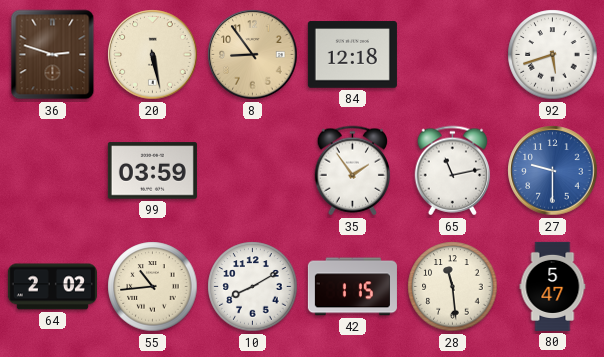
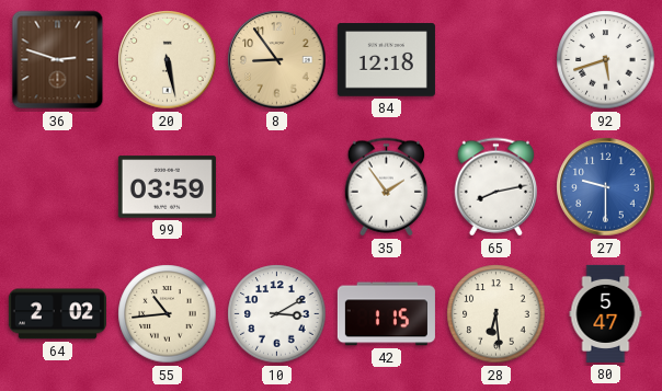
65: 11:13 -> 8:13 (496, 187)
10: 8:10 -> 3:10 (277, 314)
28: 11:29 -> 6:29 (496, 314)
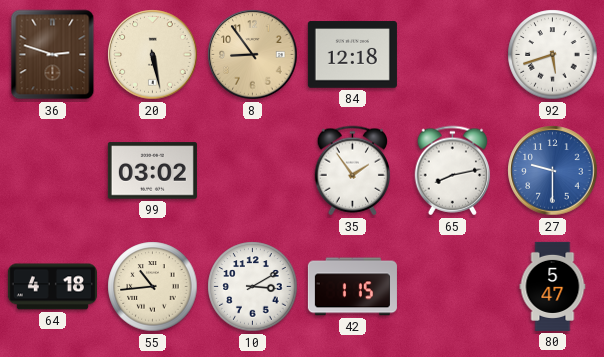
99: 03:59 -> 03:02 (152, 171)
64: 2:02 -> 4:18 (52, 287)
28: 6:29 -> none (496, 314)
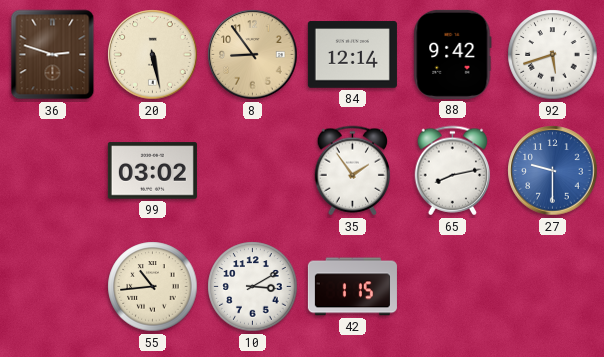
84: 12:18 -> 12:14 (352, 55)
88: none -> 9:42 (453, 54)
64: 4:18 -> none (52, 287)
80: 5:47 -> none (553, 286)
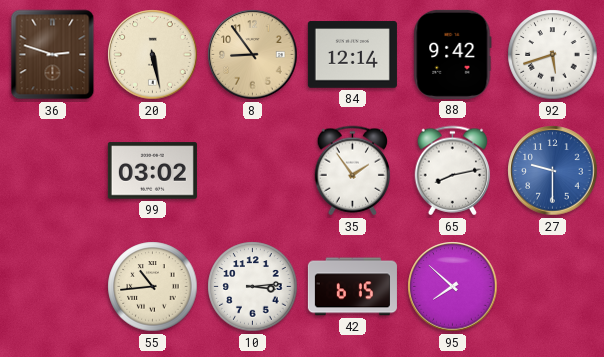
10: 3:10 -> 3:14 (253, 287)
42: 1:15 -> 6:15 (352, 287)
95: none -> 7:52 (453, 287)
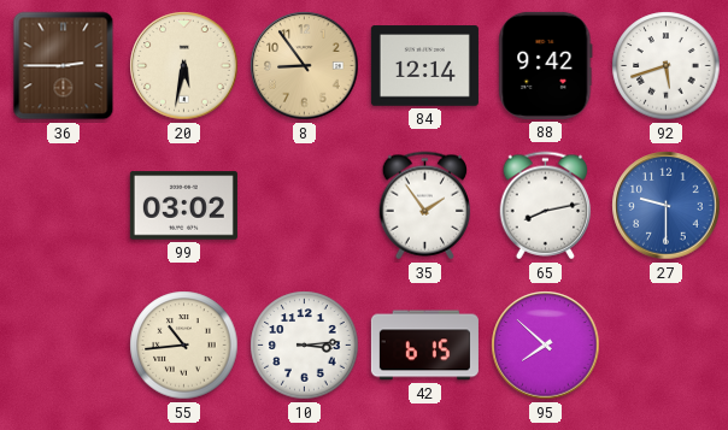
36: 2:48 -> 2:45 (64, 66)
20: 5:28 -> 5:32 (184, 66)
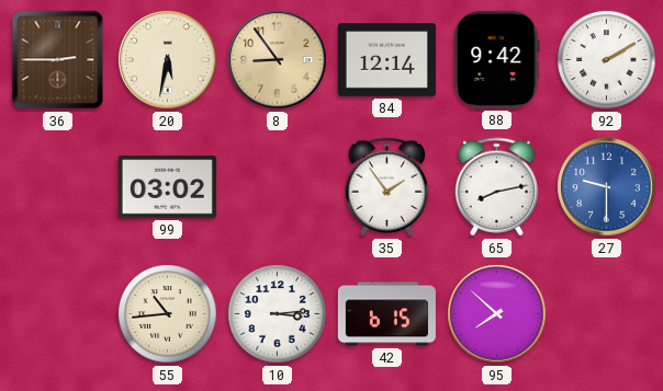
92: 5:42 -> 2:10 (607, 60)
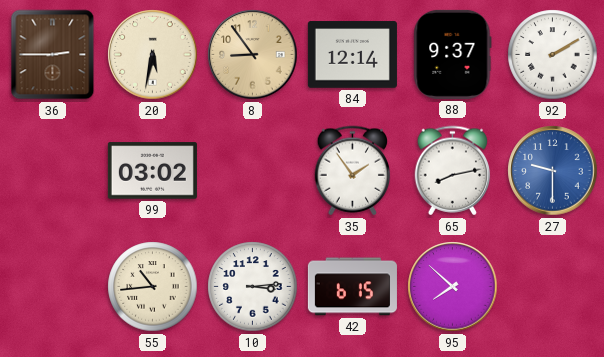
88: 9:42 -> 9:37 (453, 54)
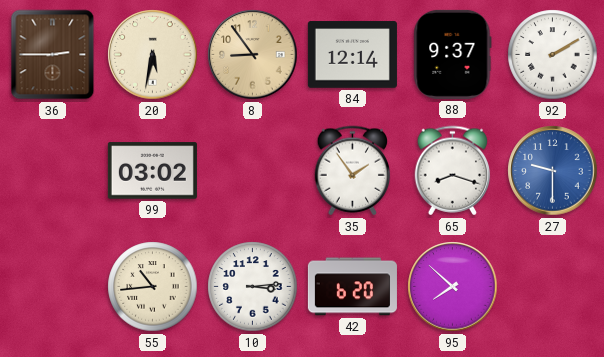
65: 8:13 -> 8:18 (453, 171)
42: 6:15 -> 6:20 (352, 287)
